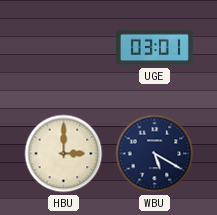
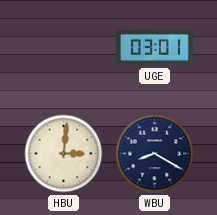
HBU: 3:00 -> 3:01 (64, 154)
WBU: 5:20 -> 8:20 (155, 154)
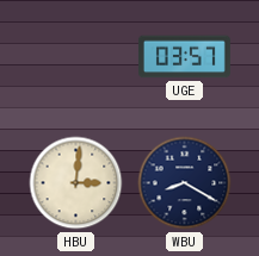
UGE: 03:01 -> 03:57 (184, 57)
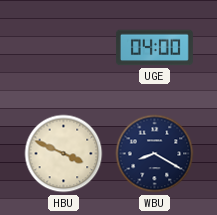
UGE: 03:57 -> 04:00 (154, 48)
HBU: 3:01 -> 3:49 (64, 154)
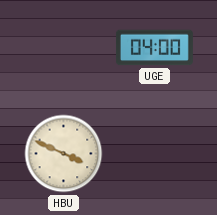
WBU: 8:20 -> none (155, 154)
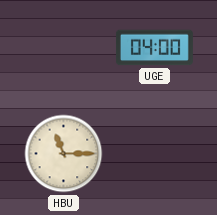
HBU: 3:49 -> 11:15 (64, 154)
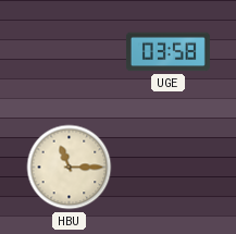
UGE: 04:00 -> 03:58 (167, 52)
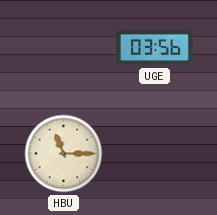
UGE: 03:58 -> 03:56 (154, 48)
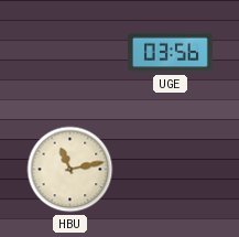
HBU: 11:15 -> 11:13 (70, 170)
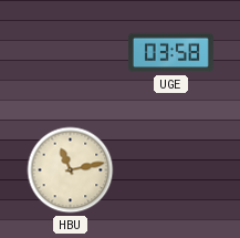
UGE: 03:56 -> 03:58 (170, 53)
